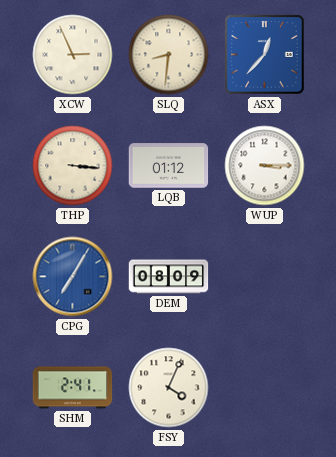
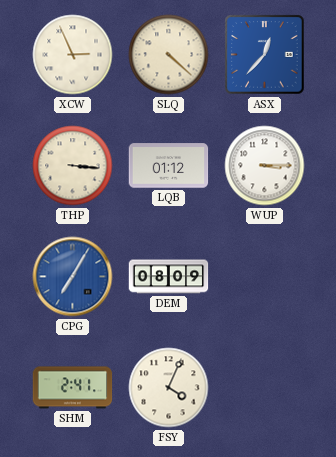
SLQ: 8:31 -> 4:22 (169, 55)
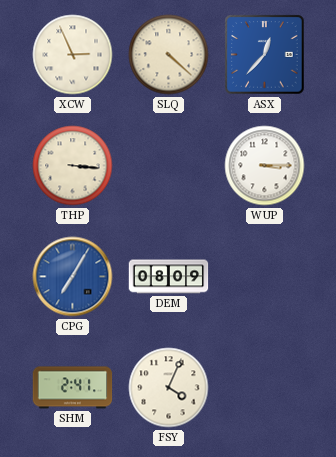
LQB: 01:12 -> none (169, 166)
